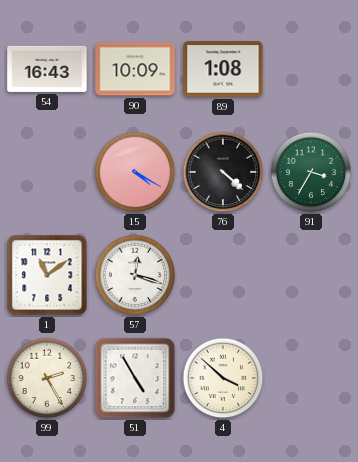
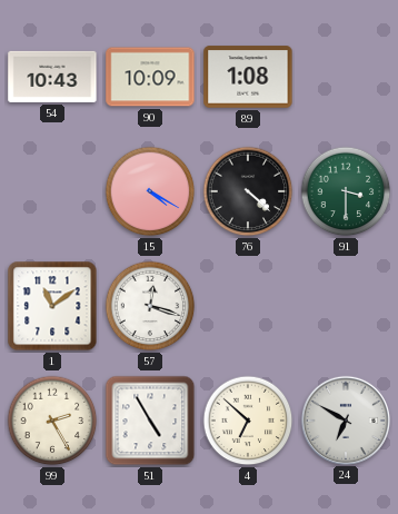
54: 16:43 -> 10:43 (52, 77)
91: 3:35 -> 3:30 (346, 191)
4: 3:52 -> 6:52 (248, 421)
24: none -> 6:50 (345, 419)
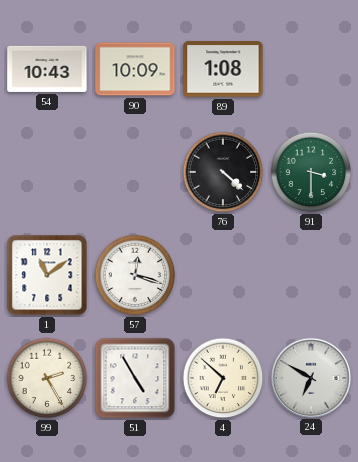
15: 4:20 -> none (150, 191)
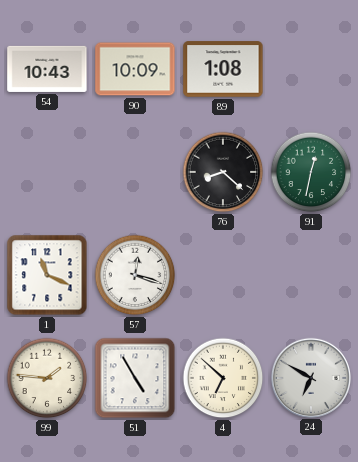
76: 4:22 -> 8:22 (223, 172)
91: 3:30 -> 12:32 (311, 172)
1: 11:09 -> 11:19 (47, 275)
99: 2:25 -> 1:46 (47, 378)
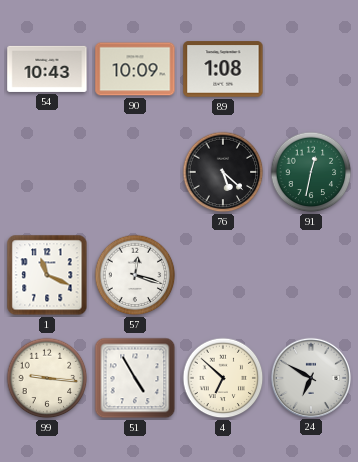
76: 8:22 -> 5:22 (223, 172)
99: 1:46 -> 9:16 (47, 378)
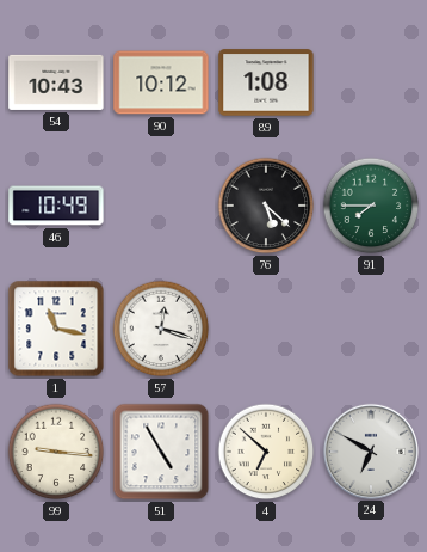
90: 10:09 -> 10:12 (161, 82)
46: none -> 10:49 (56, 206)
91: 12:32 -> 7:45 (371, 206)
1: 11:19 -> 11:17 (56, 329)
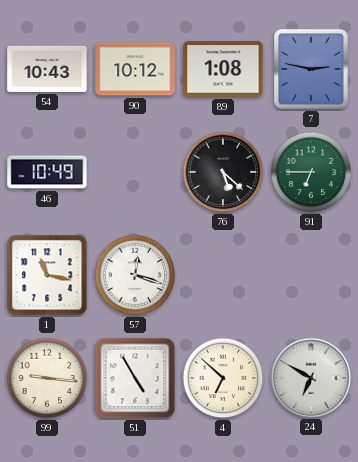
7: none -> 2:47 (312, 70)
91: 7:45 -> 6:45 (311, 172)
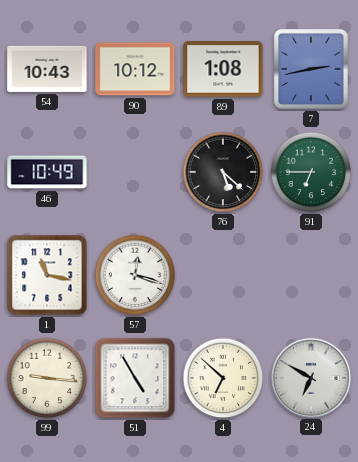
7: 2:47 -> 2:43 (312, 70)
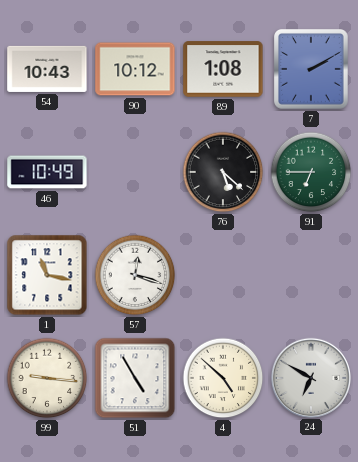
7: 2:43 -> 2:10 (312, 70)
4: 6:52 -> 4:52 (223, 378)
